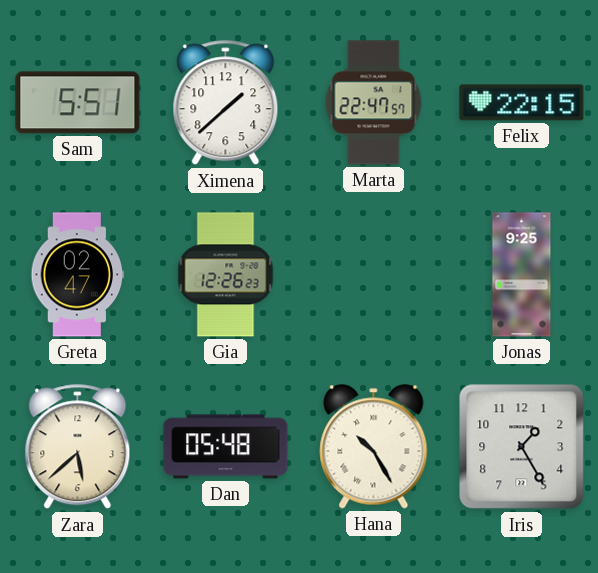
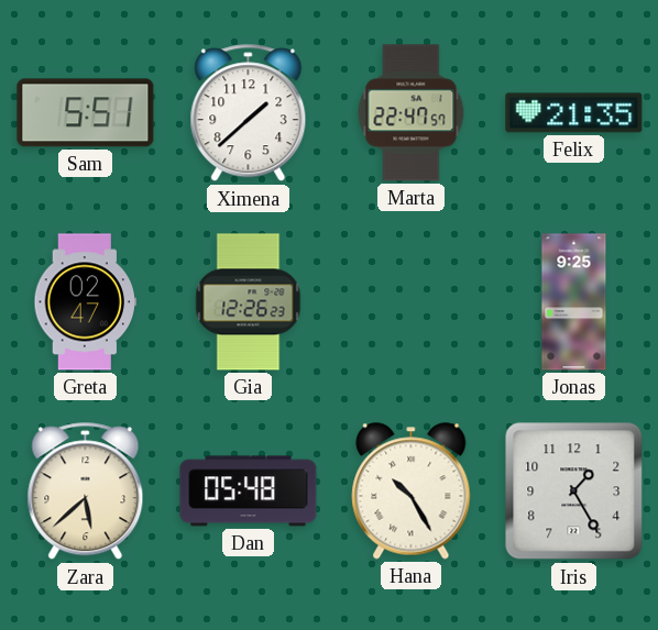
Felix: 22:15 -> 21:35 (574, 113)
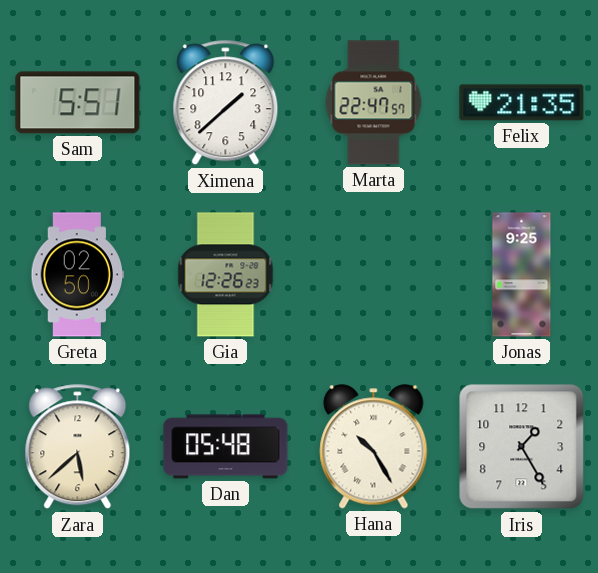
Greta: 02:47 -> 02:50 (78, 275)
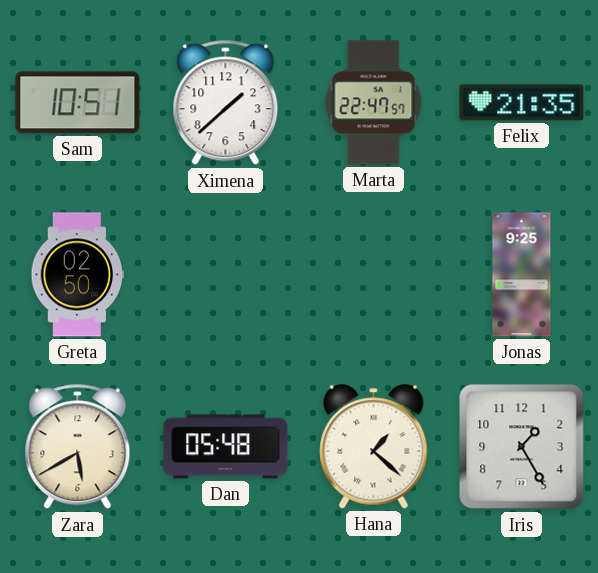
Sam: 5:51 -> 10:51 (78, 103)
Gia: 12:26 -> none (226, 275)
Zara: 5:38 -> 5:40 (78, 447)
Hana: 10:25 -> 1:22 (374, 447)
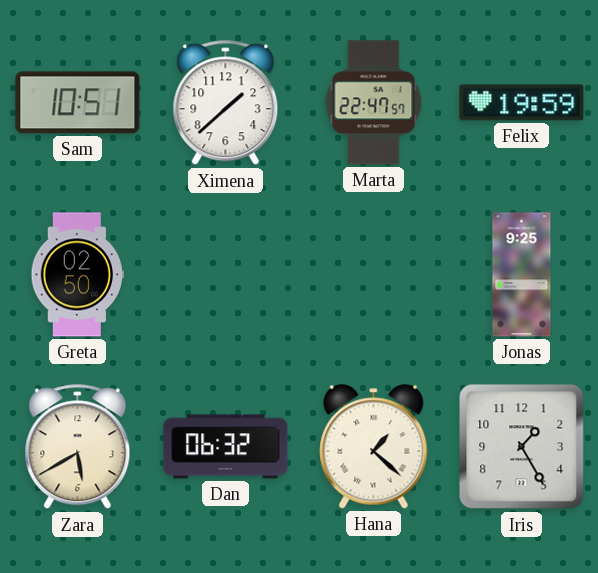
Felix: 21:35 -> 19:59 (522, 103)
Dan: 05:48 -> 06:32 (226, 447)
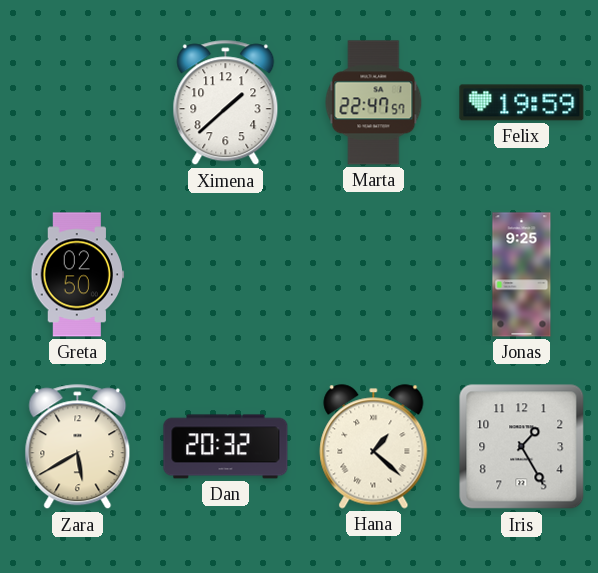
Sam: 10:51 -> none (78, 103)
Dan: 06:32 -> 20:32 (226, 447)
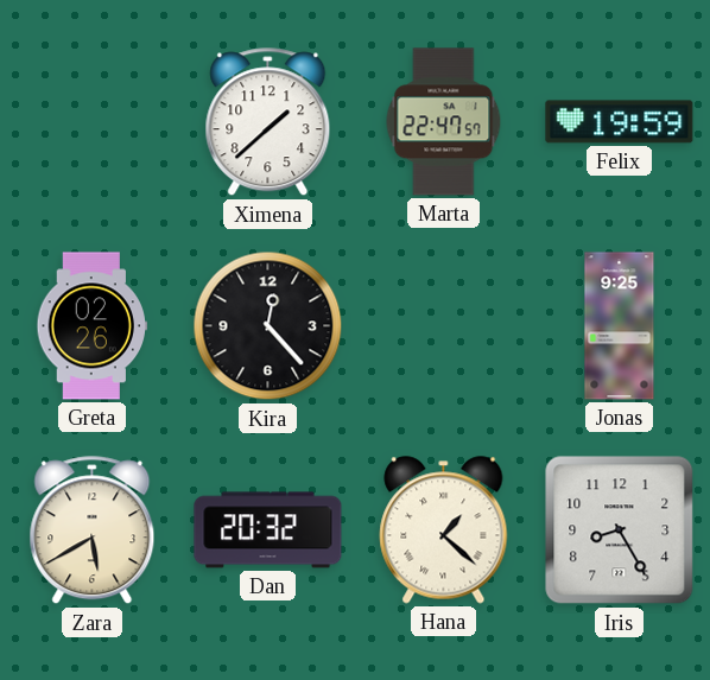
Greta: 02:50 -> 02:26 (93, 326)
Kira: none -> 12:23 (268, 326)
Iris: 1:25 -> 8:25 (620, 530)
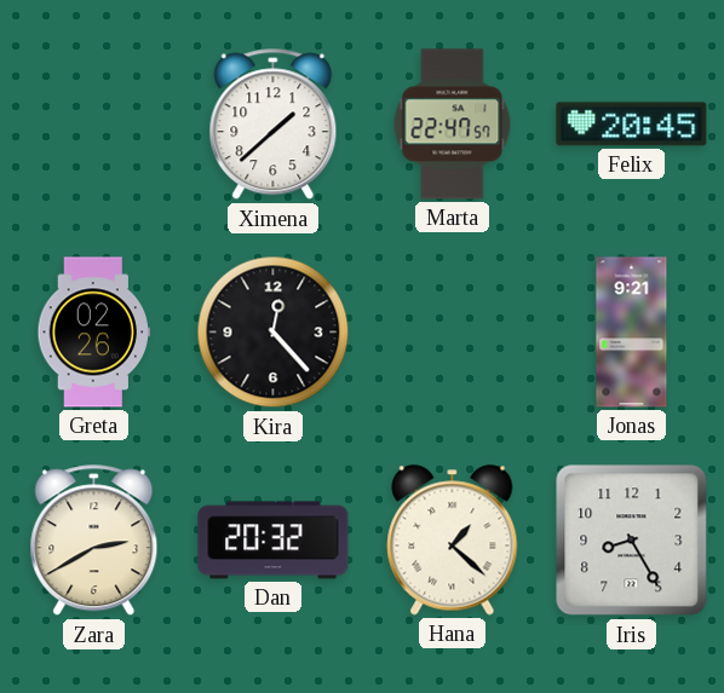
Felix: 19:59 -> 20:45 (632, 125)
Jonas: 9:25 -> 9:21 (632, 333)
Zara: 5:40 -> 2:40 (94, 541)
